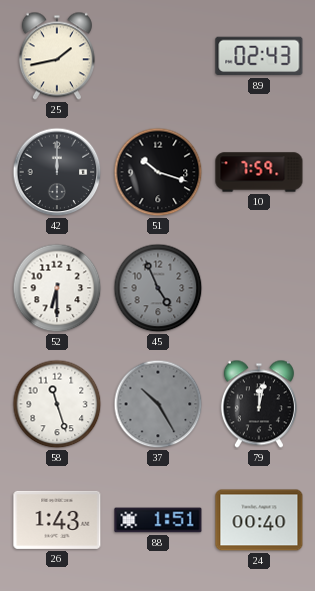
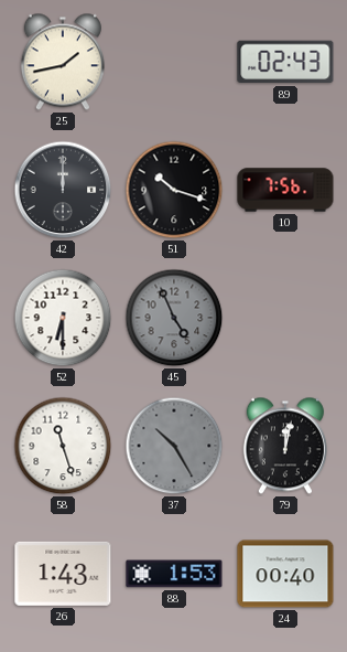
10: 7:59 -> 7:56 (285, 190)
88: 1:51 -> 1:53 (174, 574)
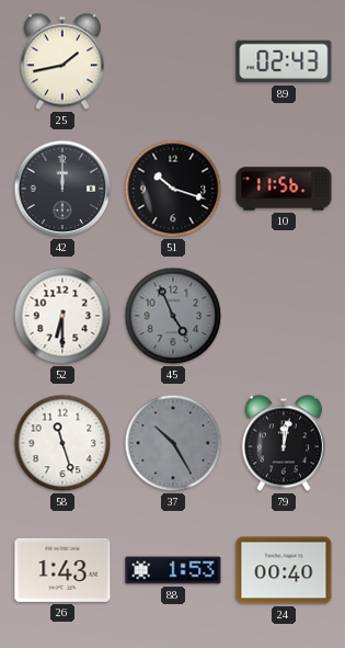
10: 7:56 -> 11:56 (284, 189)
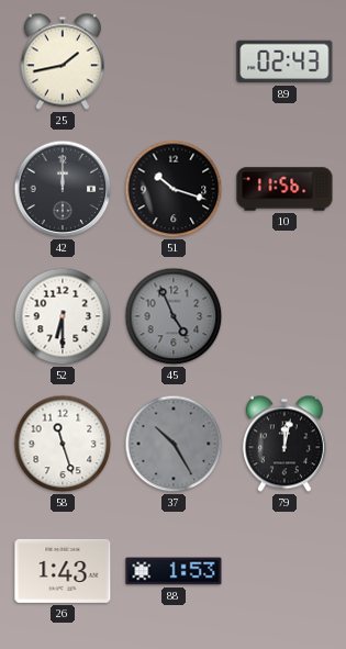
24: 00:40 -> none (284, 570)
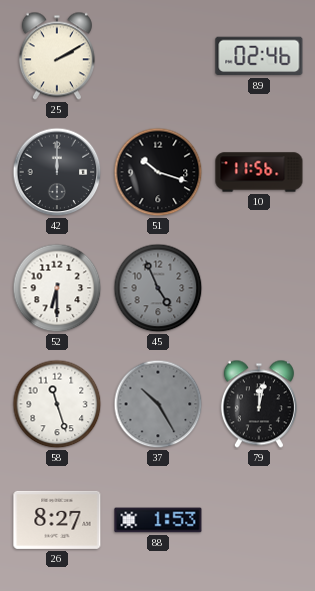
25: 1:43 -> 2:10 (57, 56)
89: 02:43 -> 02:46 (259, 56)
26: 1:43 -> 8:27 (57, 520)
